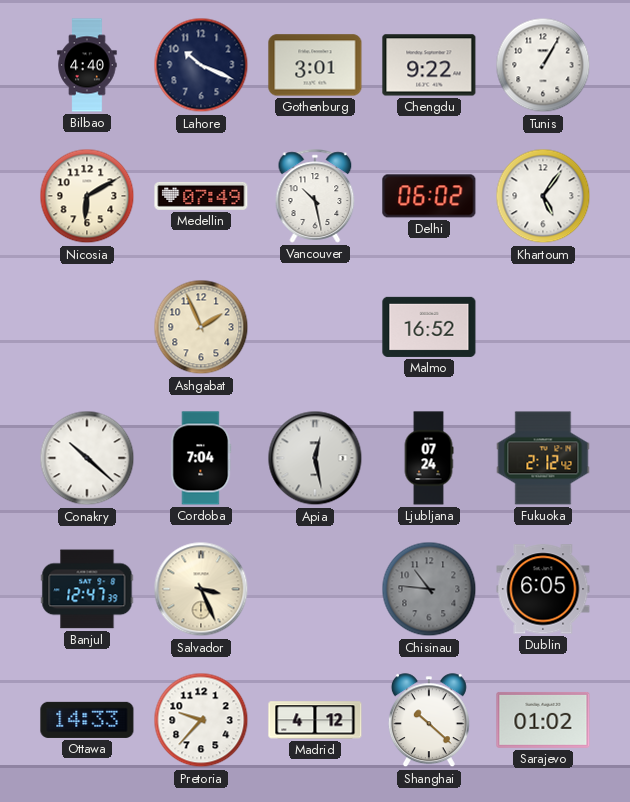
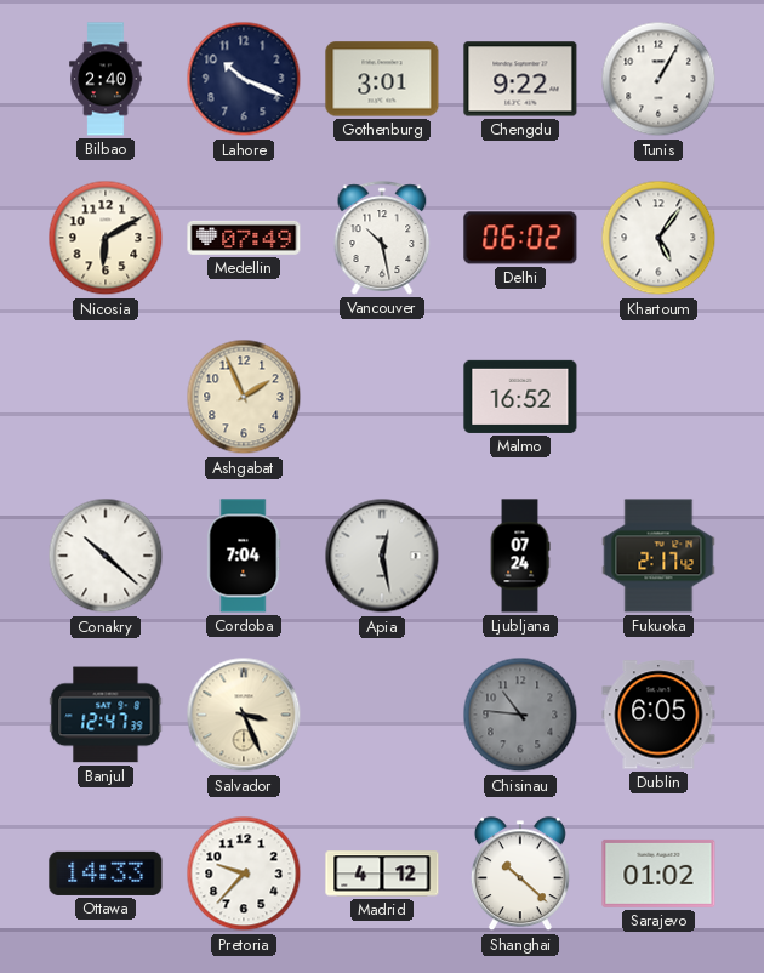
Bilbao: 4:40 -> 2:40 (106, 79)
Fukuoka: 2:12 -> 2:17 (658, 556)
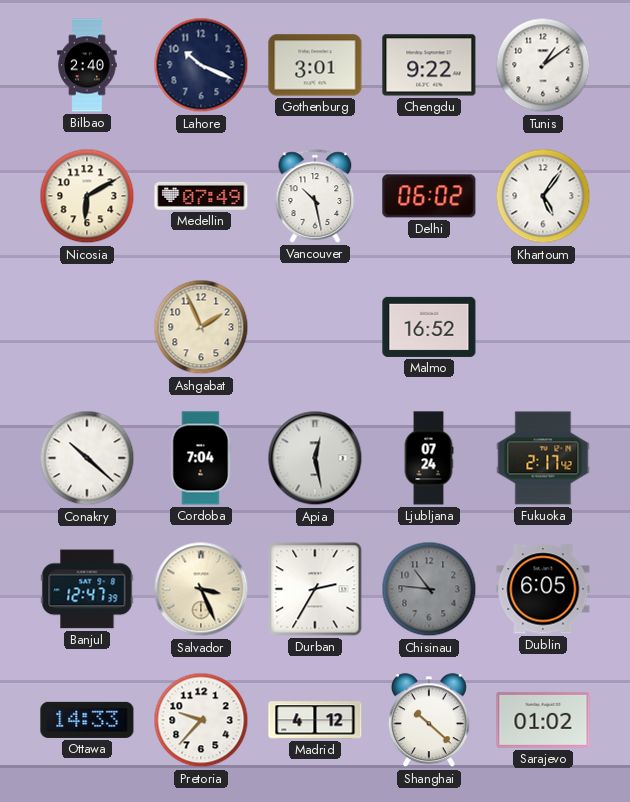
Tunis: 1:05 -> 1:09 (543, 65)
Durban: none -> 2:35 (315, 589)
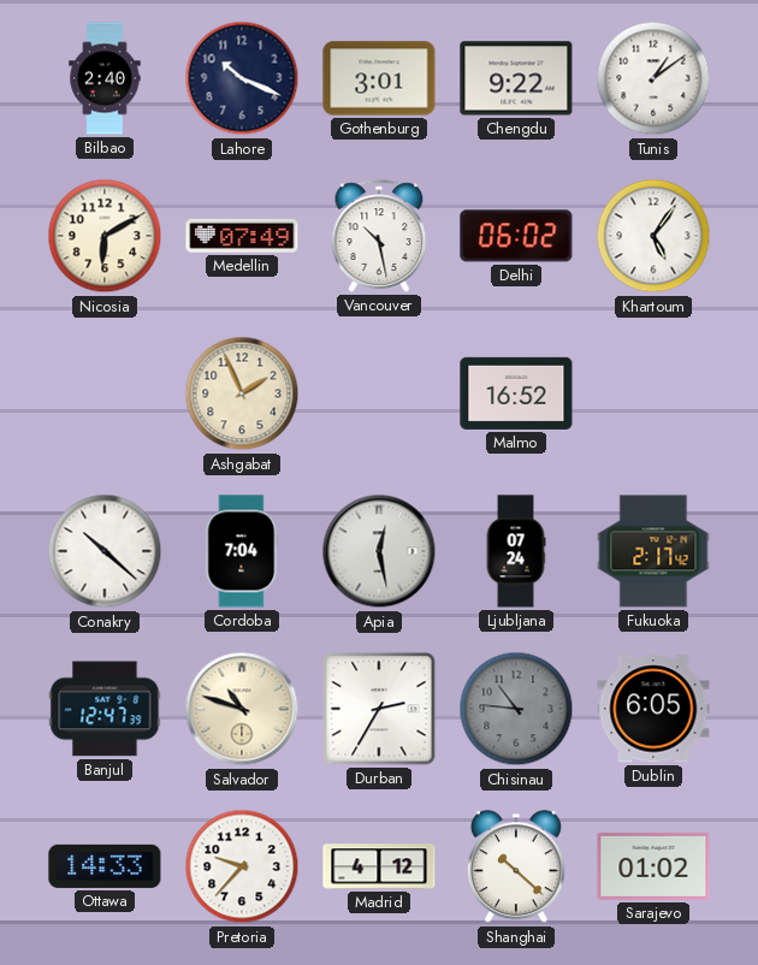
Salvador: 3:26 -> 10:48 (242, 709)
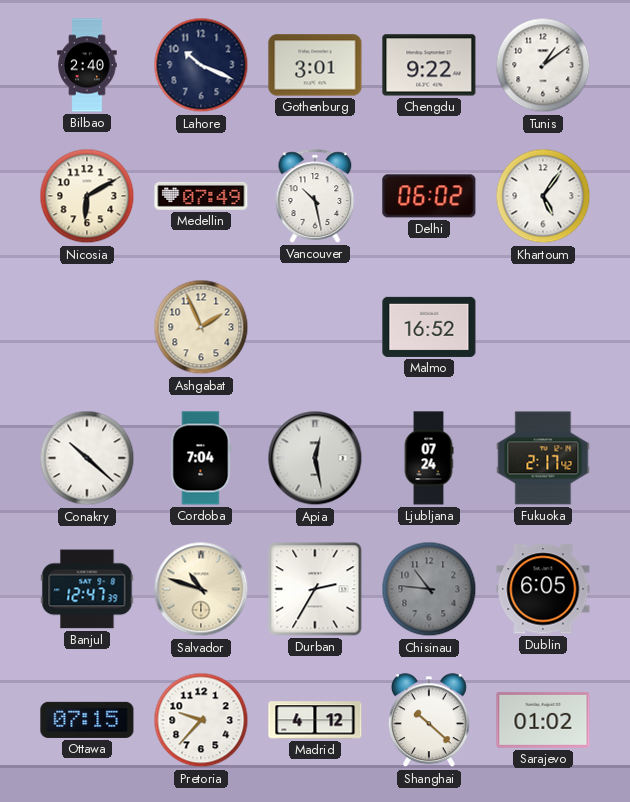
Ottawa: 14:33 -> 07:15 (87, 720)
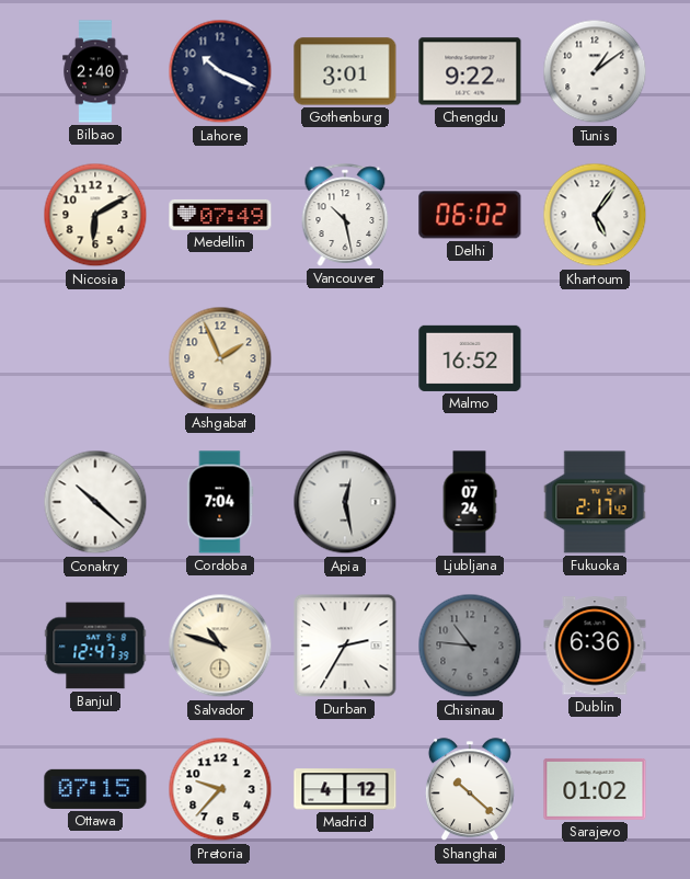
Dublin: 6:05 -> 6:36 (595, 646)
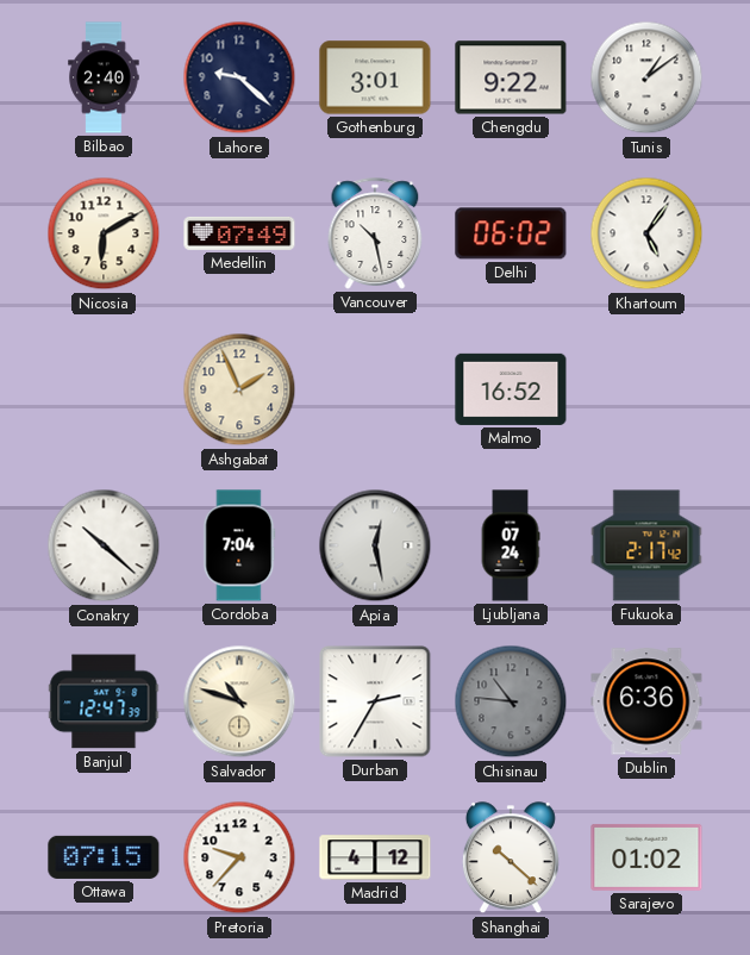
Lahore: 10:19 -> 9:22 (239, 77)
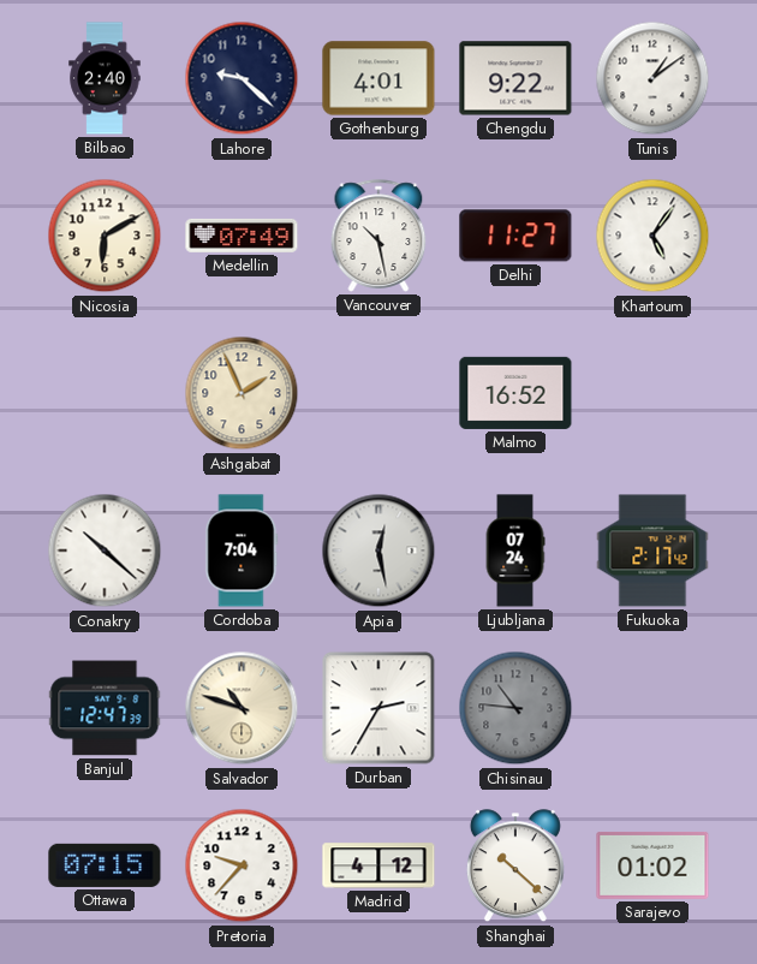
Gothenburg: 3:01 -> 4:01 (378, 78)
Delhi: 06:02 -> 11:27 (515, 236)
Dublin: 6:36 -> none (646, 701)
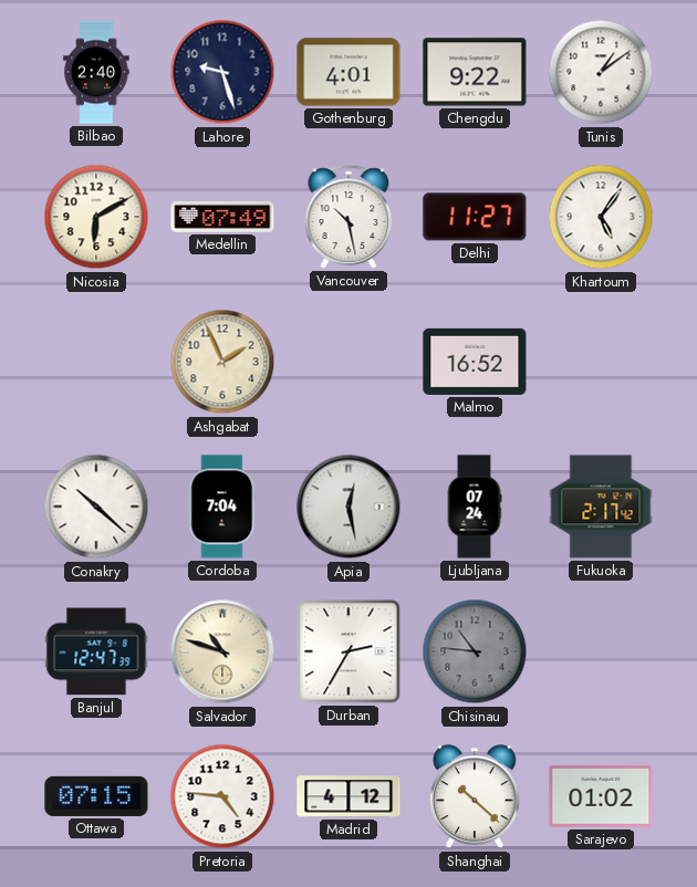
Lahore: 9:22 -> 9:27 (222, 72)
Pretoria: 9:37 -> 4:46 (222, 796)
